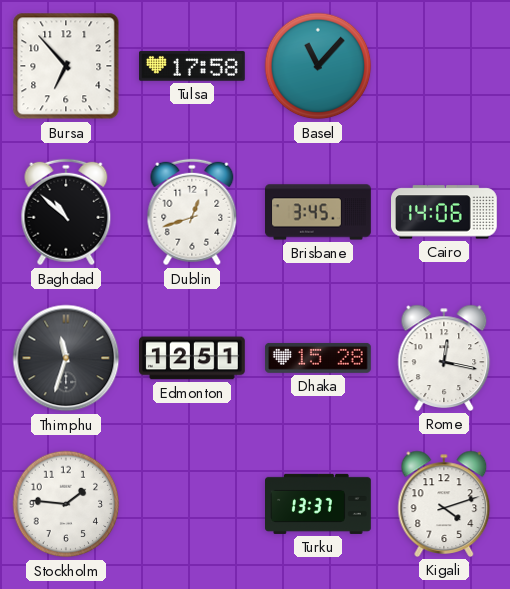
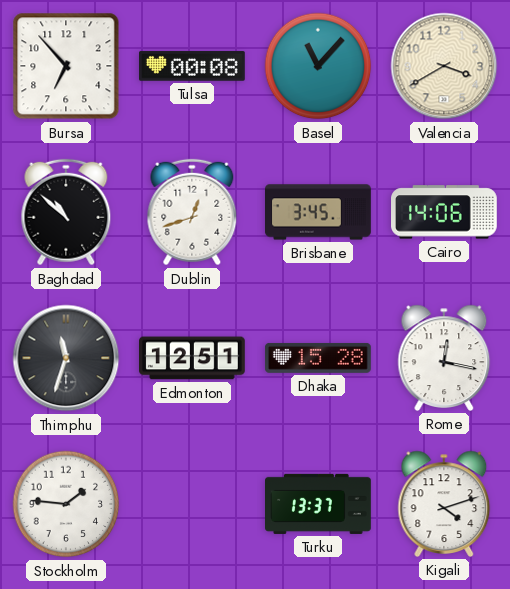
Tulsa: 17:58 -> 00:08 (193, 66)
Valencia: none -> 3:40 (444, 66)
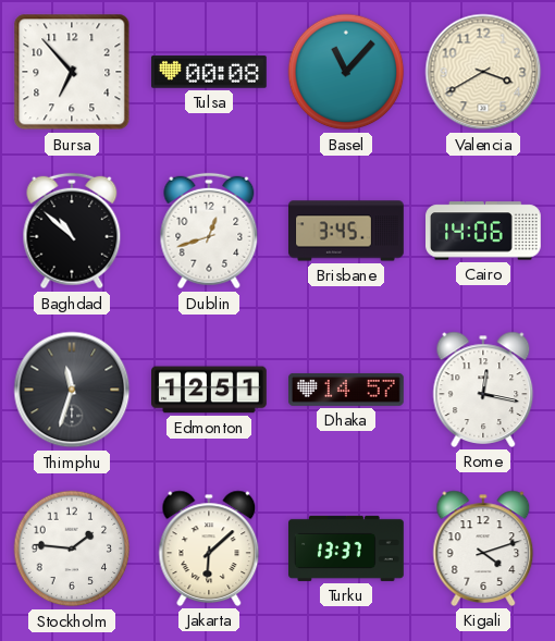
Dhaka: 15:28 -> 14:57 (347, 390)
Jakarta: none -> 6:08 (209, 548)
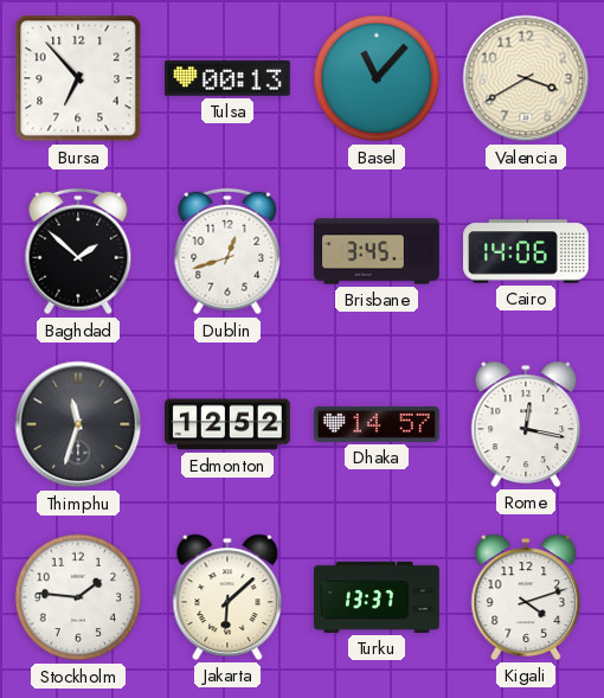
Tulsa: 00:08 -> 00:13 (229, 78)
Baghdad: 10:52 -> 1:52 (78, 251)
Edmonton: 12:51 -> 12:52 (229, 424)
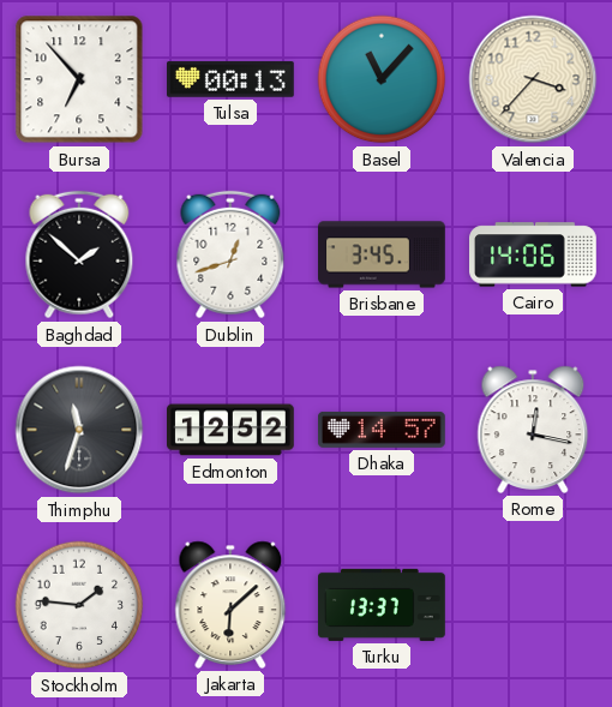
Valencia: 3:40 -> 3:37 (533, 79)
Kigali: 4:12 -> none (526, 597)
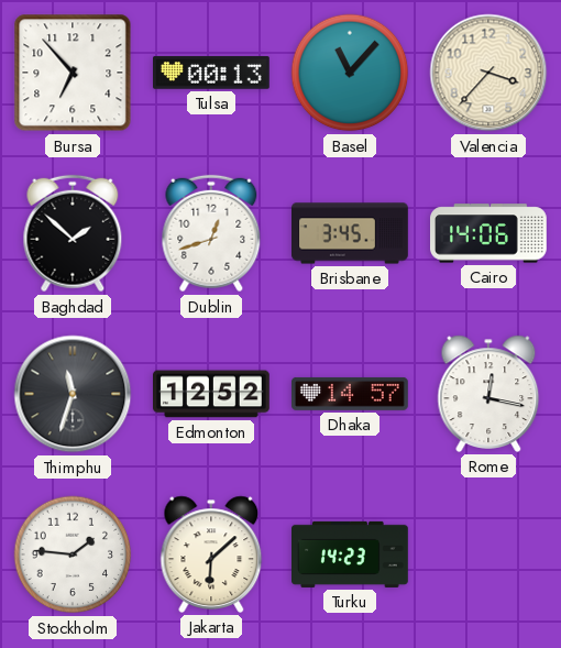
Turku: 13:37 -> 14:23 (351, 554)
